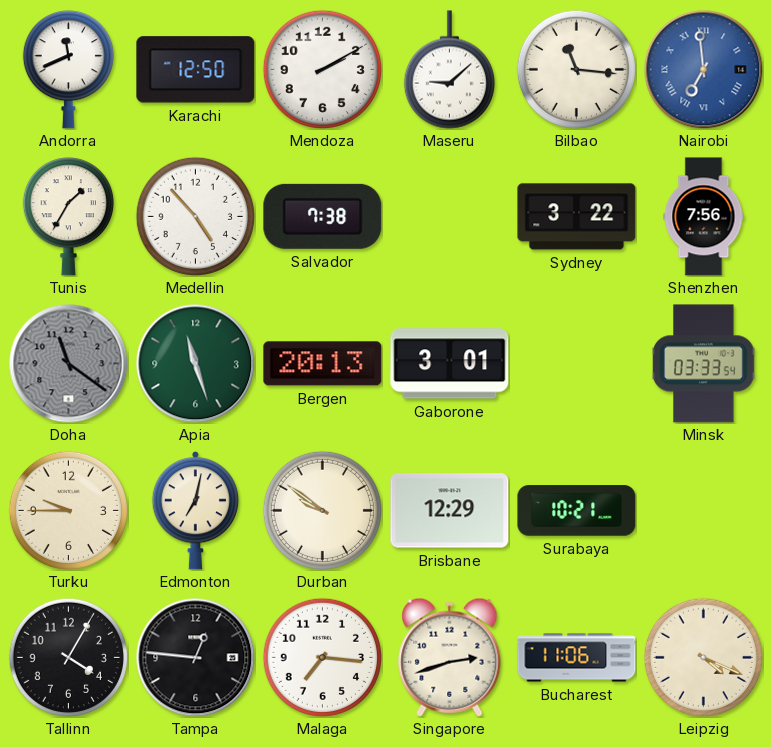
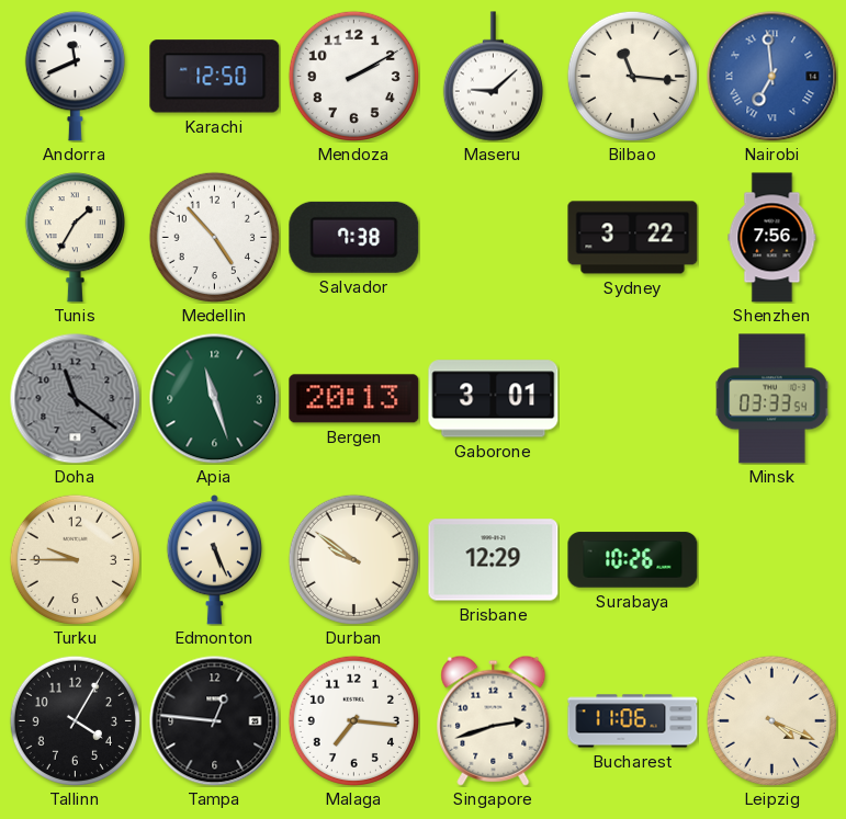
Edmonton: 7:02 -> 5:26 (214, 560)
Surabaya: 10:21 -> 10:26 (633, 560)
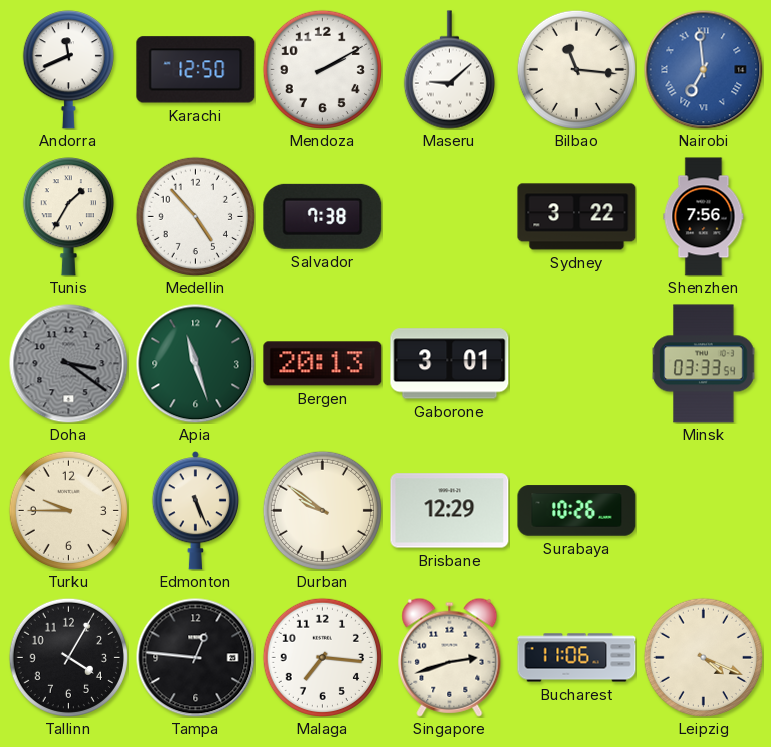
Doha: 11:21 -> 3:21 (69, 364)
